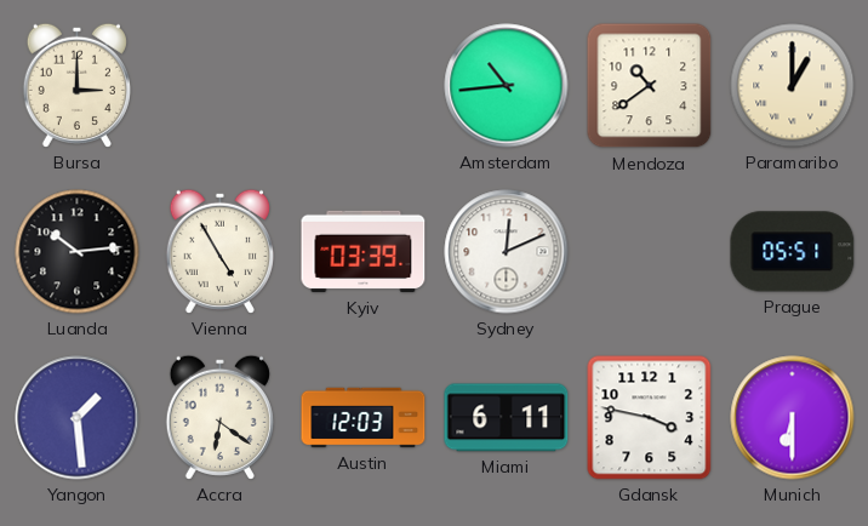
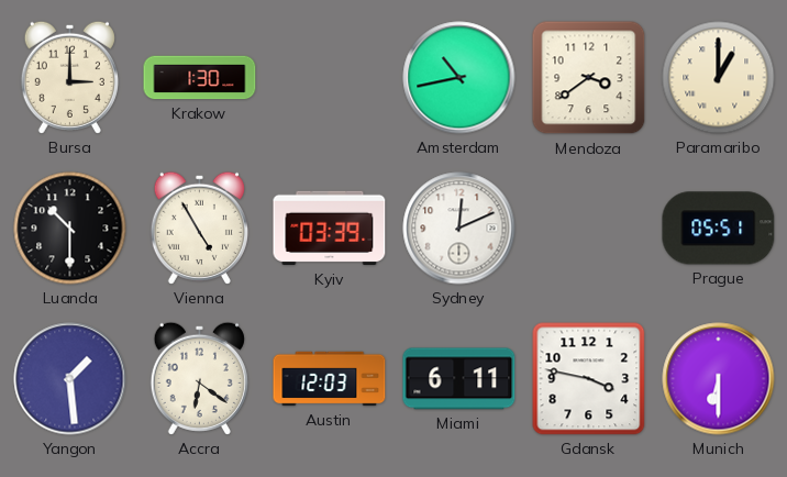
Krakow: none -> 1:30 (200, 78)
Amsterdam: 10:44 -> 10:43 (459, 78)
Mendoza: 10:39 -> 3:39 (589, 78)
Luanda: 10:14 -> 10:30 (70, 229)
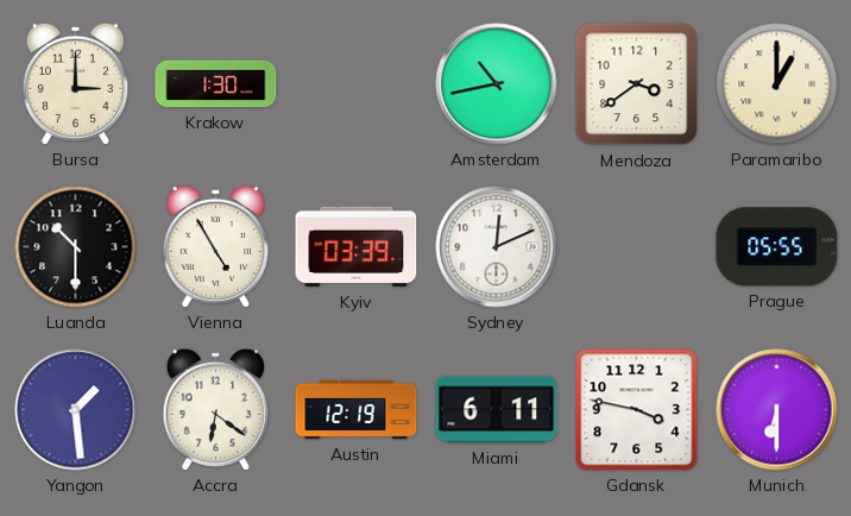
Prague: 05:51 -> 05:55 (777, 247)
Austin: 12:03 -> 12:19 (357, 410)
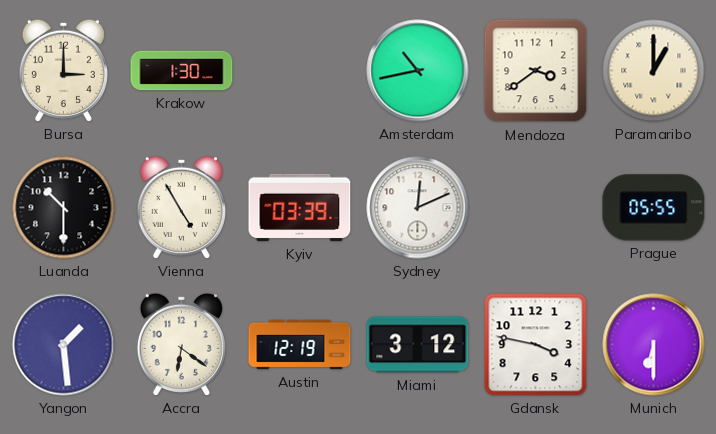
Miami: 6:11 -> 3:12 (418, 345)
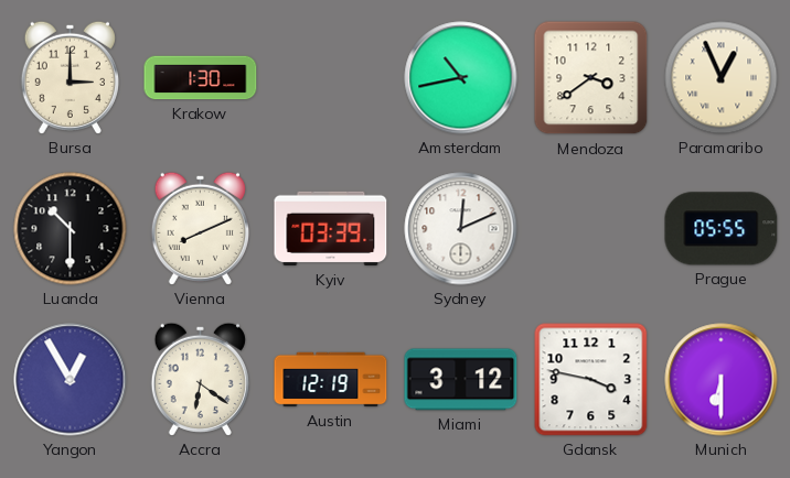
Paramaribo: 1:00 -> 12:56 (722, 78)
Vienna: 4:55 -> 8:11 (200, 228)
Yangon: 1:29 -> 12:55 (71, 380)
